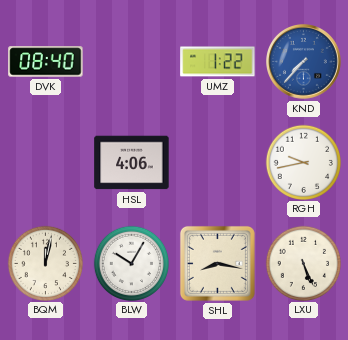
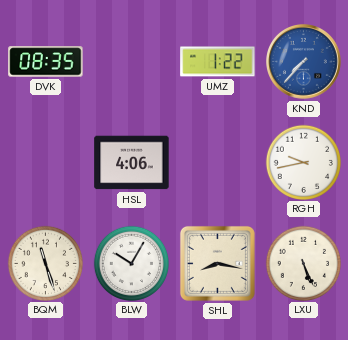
DVK: 08:40 -> 08:35 (46, 62)
BQM: 12:02 -> 11:27 (45, 263)
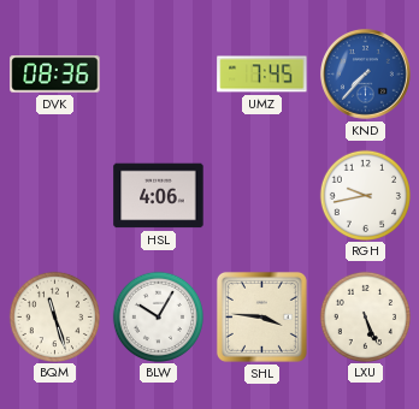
DVK: 08:35 -> 08:36 (55, 75)
UMZ: 1:22 -> 7:45 (262, 75)
SHL: 8:17 -> 3:46 (261, 316)
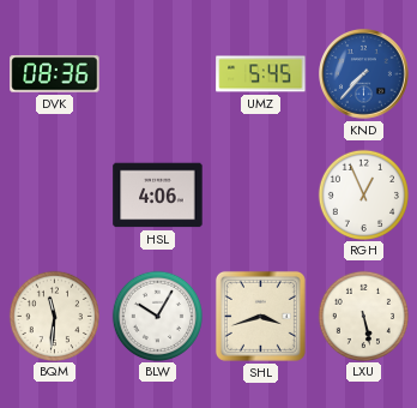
UMZ: 7:45 -> 5:45 (261, 74)
RGH: 9:43 -> 12:56 (363, 194)
BQM: 11:27 -> 11:31 (54, 316)
SHL: 3:46 -> 3:42 (260, 316)
LXU: 5:26 -> 5:28 (363, 316)
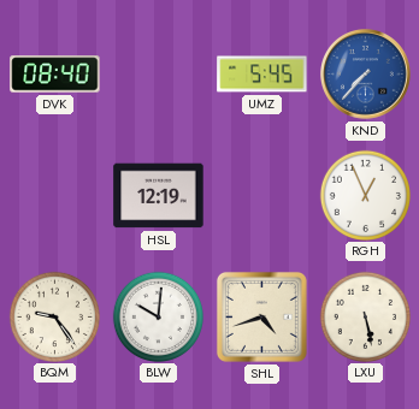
DVK: 08:36 -> 08:40 (55, 75)
HSL: 4:06 -> 12:19 (159, 196)
BQM: 11:31 -> 9:24 (54, 316)
BLW: 10:05 -> 10:01 (158, 316)
SHL: 3:42 -> 4:42 (261, 316)
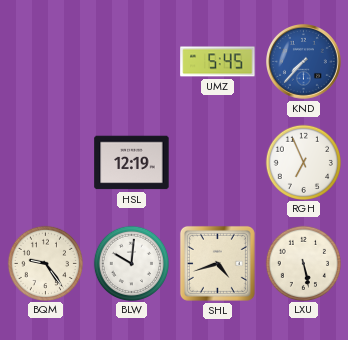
DVK: 08:40 -> none (55, 75)
RGH: 12:56 -> 6:56 (303, 162)
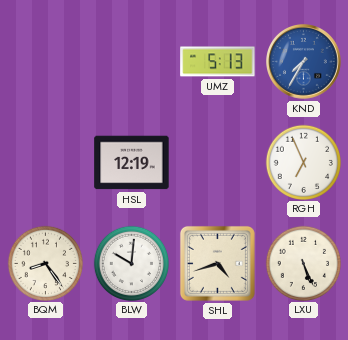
UMZ: 5:45 -> 5:13 (218, 62)
KND: 7:37 -> 7:35 (304, 62)
BQM: 9:24 -> 8:24 (45, 263)
LXU: 5:28 -> 5:26 (303, 263)
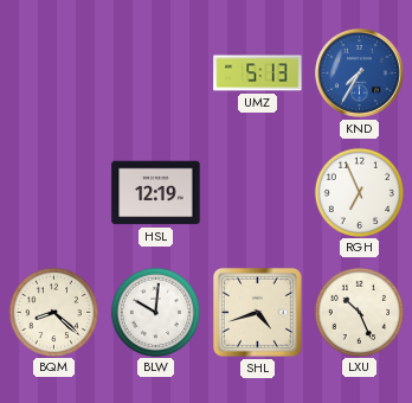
BQM: 8:24 -> 8:22 (53, 312)
LXU: 5:26 -> 10:26 (359, 312)
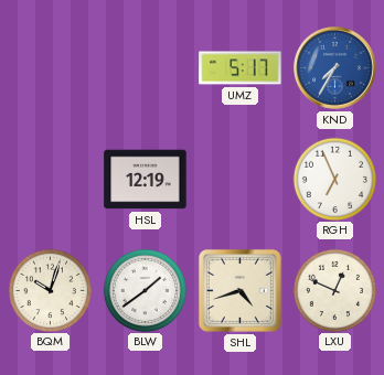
UMZ: 5:13 -> 5:17 (241, 68)
BQM: 8:22 -> 10:03 (50, 290)
BLW: 10:01 -> 1:39 (145, 290)
LXU: 10:26 -> 12:49 (334, 290)
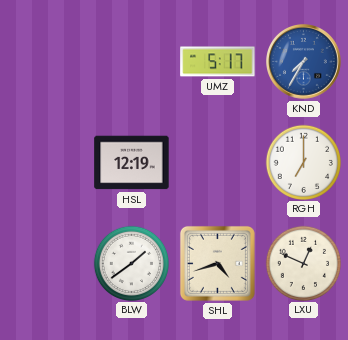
RGH: 6:56 -> 7:00 (303, 162)
BQM: 10:03 -> none (50, 290)
